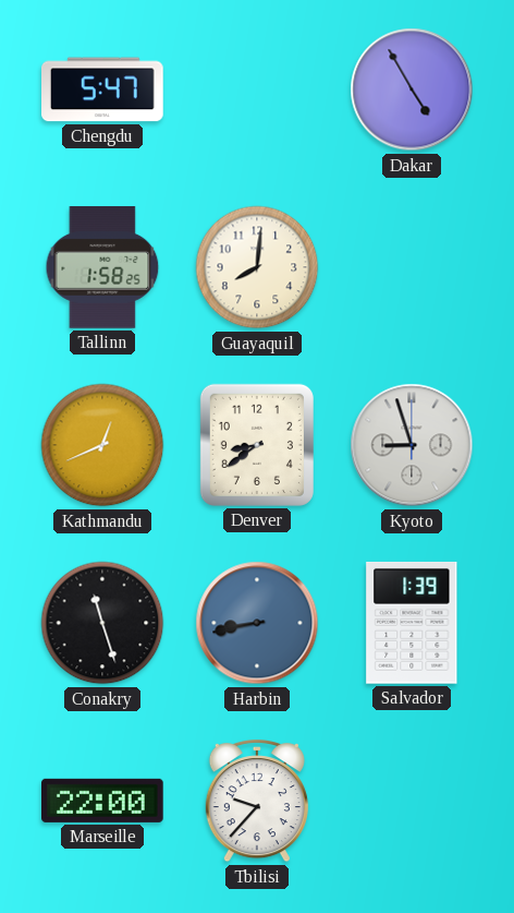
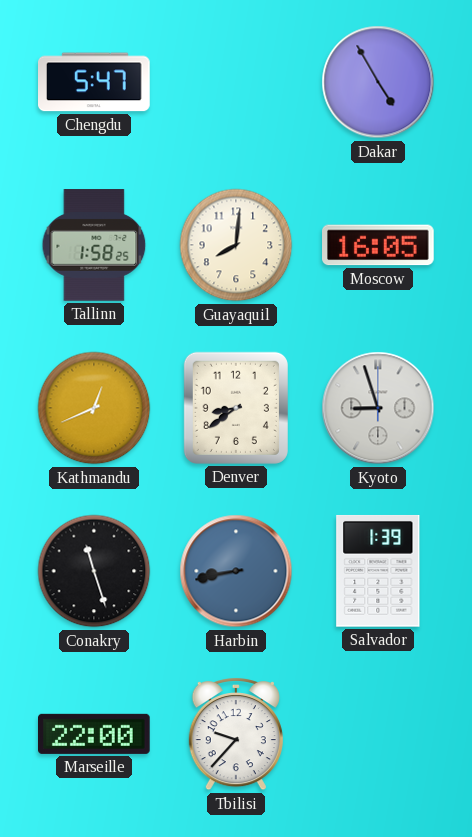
Moscow: none -> 16:05 (379, 245)
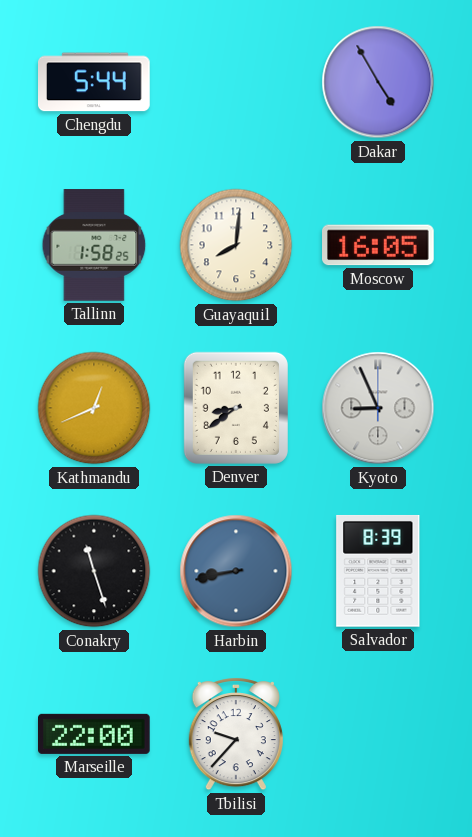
Chengdu: 5:47 -> 5:44 (95, 82)
Kyoto: 8:57 -> 8:56 (378, 408)
Salvador: 1:39 -> 8:39 (378, 571)
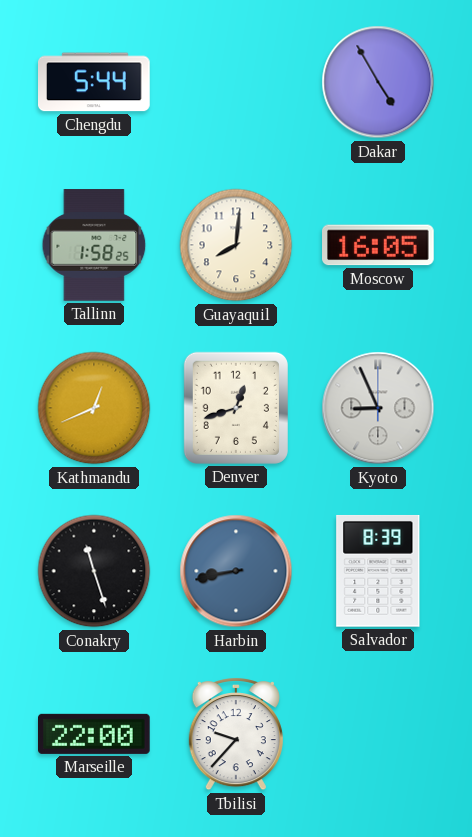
Denver: 8:39 -> 12:42 (236, 408)
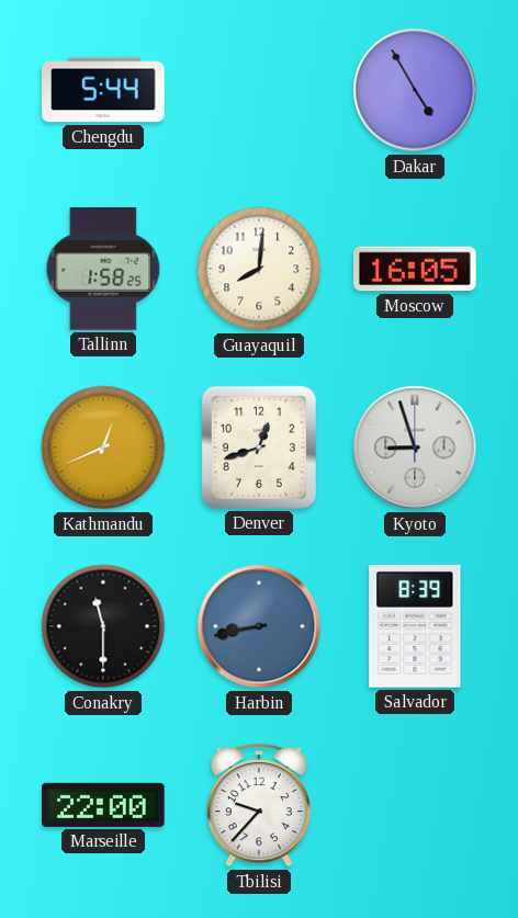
Kyoto: 8:56 -> 8:57 (415, 447)
Conakry: 11:27 -> 11:30 (103, 626)
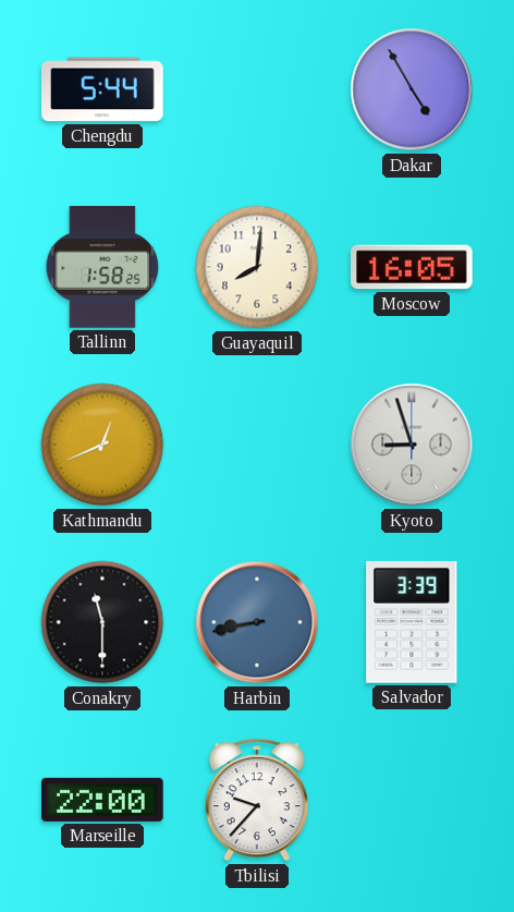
Denver: 12:42 -> none (259, 447)
Salvador: 8:39 -> 3:39 (412, 622)
